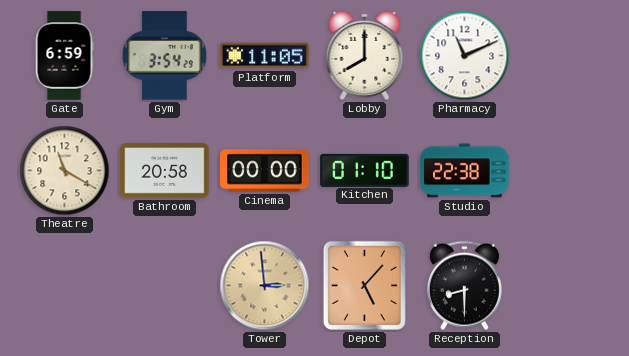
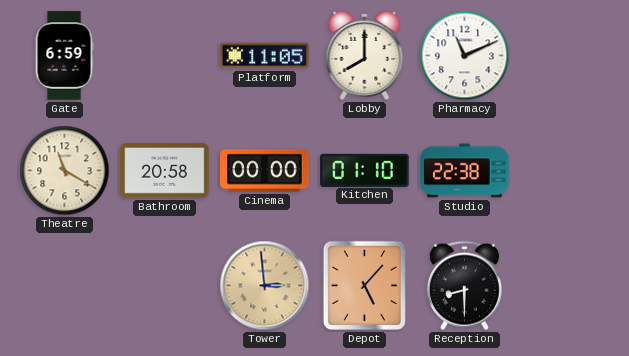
Gym: 3:54 -> none (165, 56)
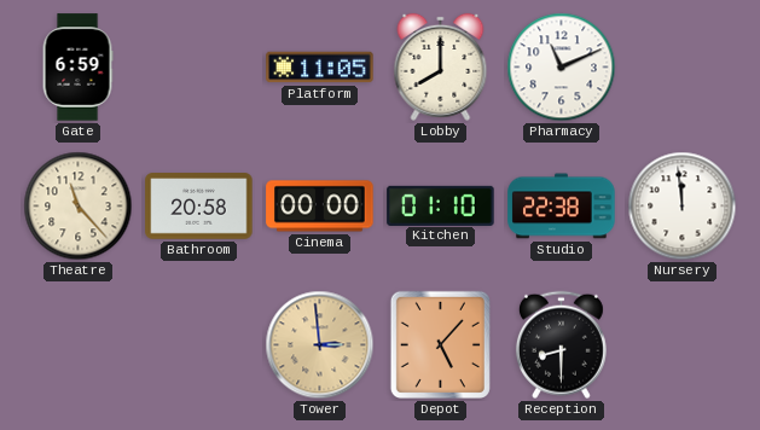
Theatre: 11:20 -> 11:23 (79, 207)
Nursery: none -> 11:59 (683, 207)
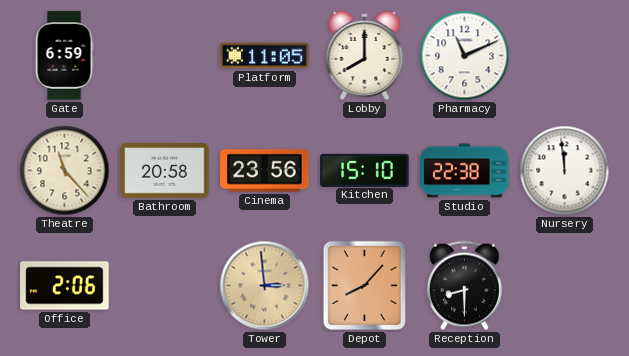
Cinema: 00:00 -> 23:56 (265, 171)
Kitchen: 01:10 -> 15:10 (365, 170)
Office: none -> 2:06 (65, 286)
Depot: 5:07 -> 8:07 (364, 285)
